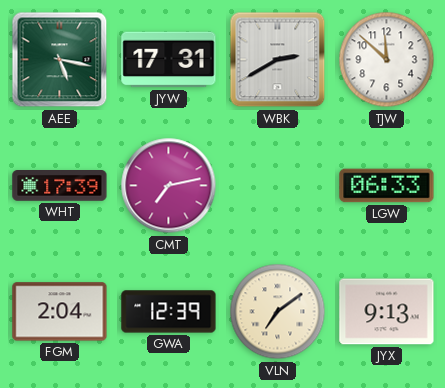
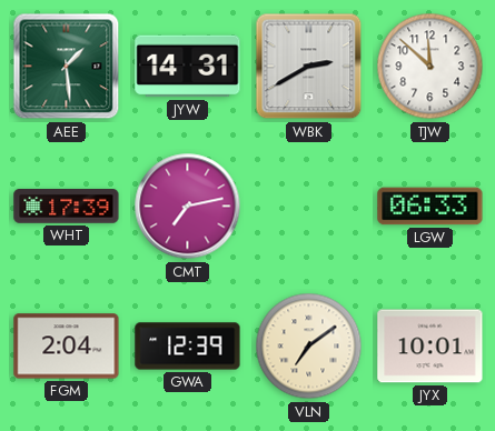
AEE: 5:17 -> 1:29 (67, 67)
JYW: 17:31 -> 14:31 (188, 67)
JYX: 9:13 -> 10:01 (430, 347)
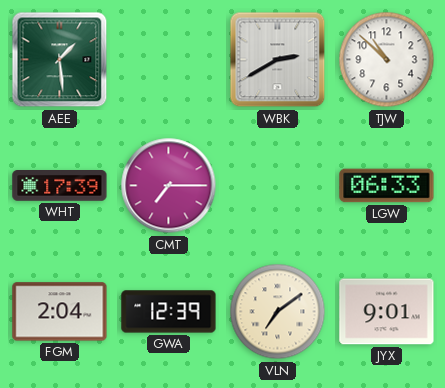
JYW: 14:31 -> none (188, 67)
TJW: 11:52 -> 10:52 (387, 60)
CMT: 7:13 -> 7:15 (169, 186)
JYX: 10:01 -> 9:01 (387, 312)
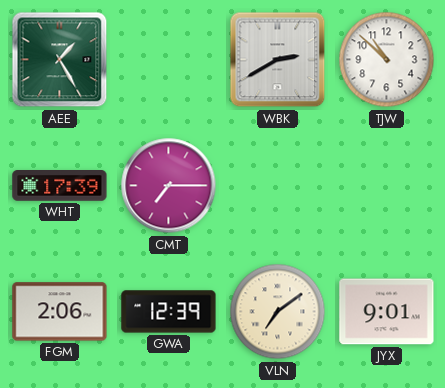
AEE: 1:29 -> 1:25 (60, 60)
LGW: 06:33 -> none (387, 186)
FGM: 2:04 -> 2:06 (60, 312)
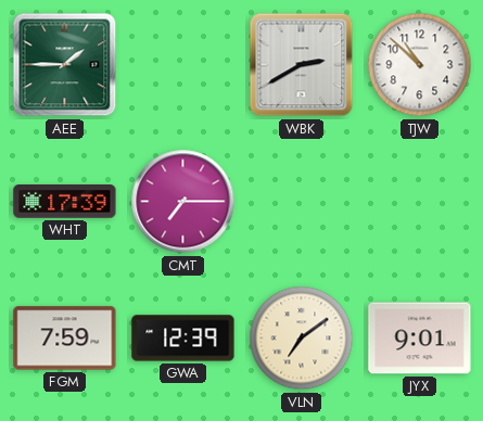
AEE: 1:25 -> 1:45 (65, 65)
FGM: 2:06 -> 7:59 (65, 339)
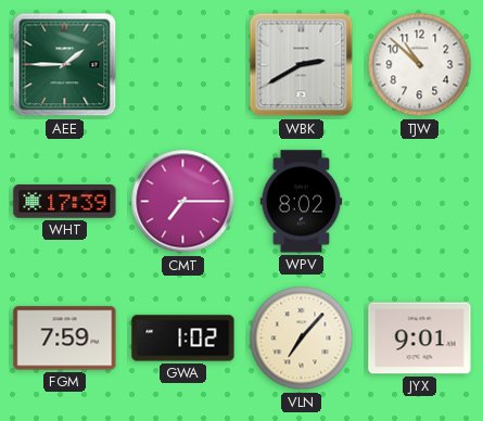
WPV: none -> 8:02 (302, 202)
GWA: 12:39 -> 1:02 (183, 339)
VLN: 7:09 -> 7:07 (302, 339)
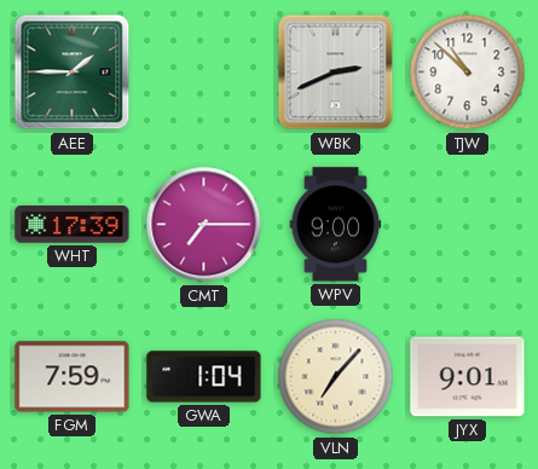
WBK: 2:40 -> 2:41 (336, 73)
WPV: 8:02 -> 9:00 (336, 225)
GWA: 1:02 -> 1:04 (204, 377)
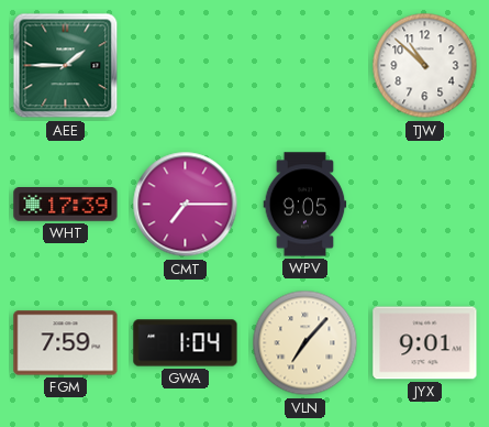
WBK: 2:41 -> none (336, 73)
WPV: 9:00 -> 9:05 (305, 205)
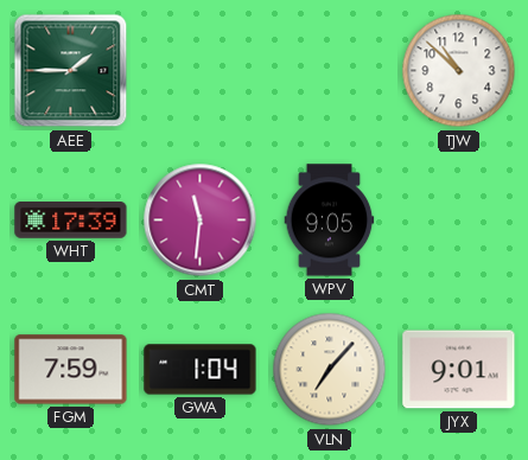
CMT: 7:15 -> 11:31 (201, 221)
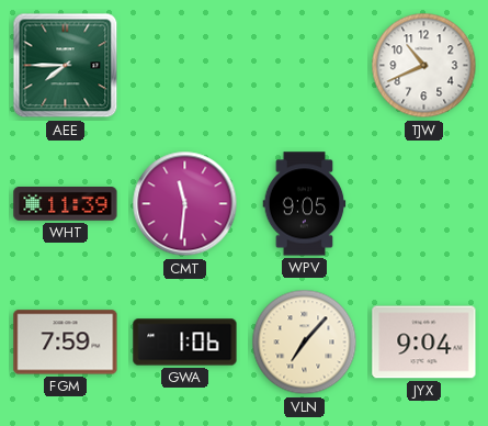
AEE: 1:45 -> 7:45 (66, 66)
TJW: 10:52 -> 10:41 (424, 66)
WHT: 17:39 -> 11:39 (66, 204)
GWA: 1:04 -> 1:06 (185, 343)
JYX: 9:01 -> 9:04 (424, 343)
